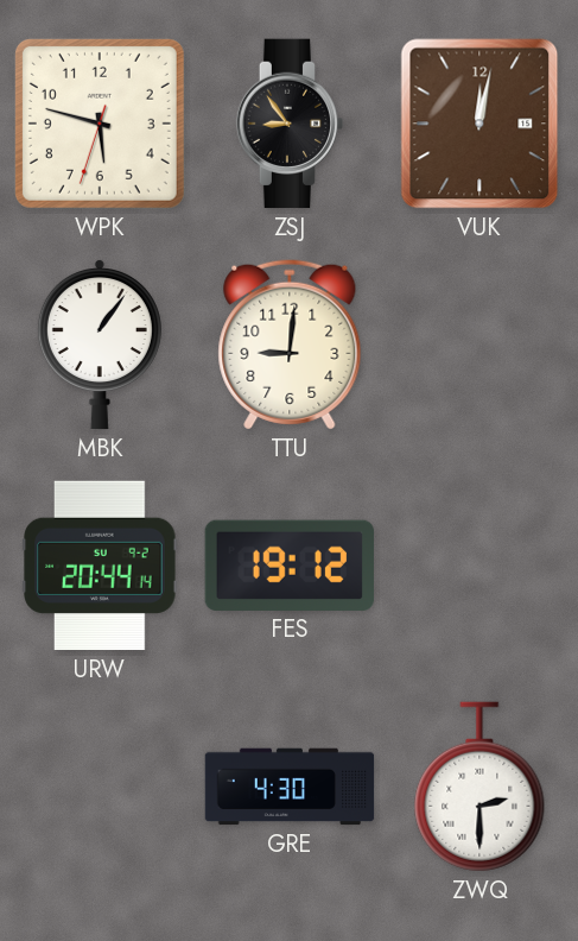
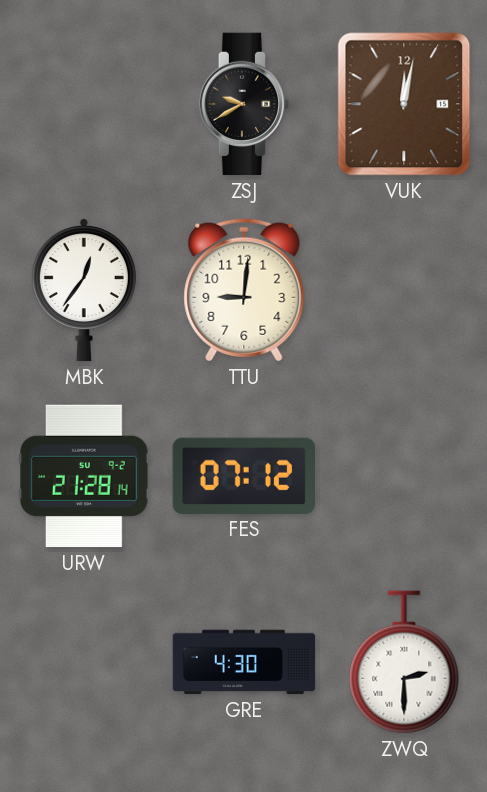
WPK: 5:47 -> none (100, 124)
ZSJ: 8:54 -> 9:40 (244, 104)
MBK: 1:06 -> 12:36 (84, 291)
URW: 20:44 -> 21:28 (84, 476)
FES: 19:12 -> 07:12 (244, 476)
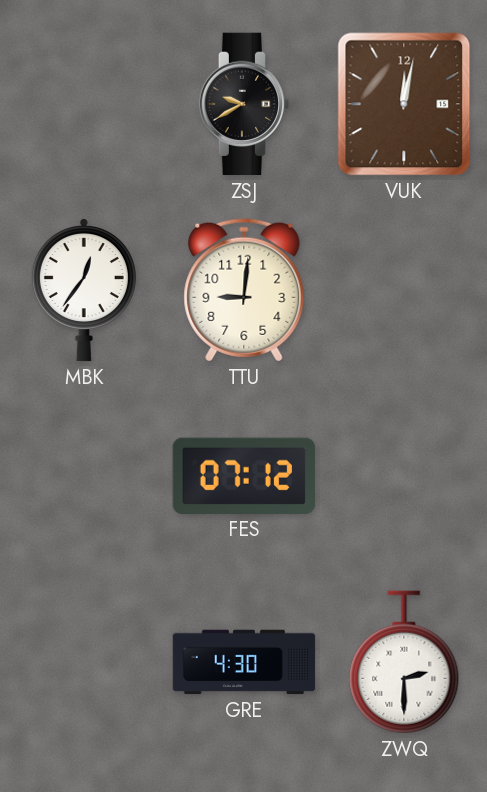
URW: 21:28 -> none (84, 476)
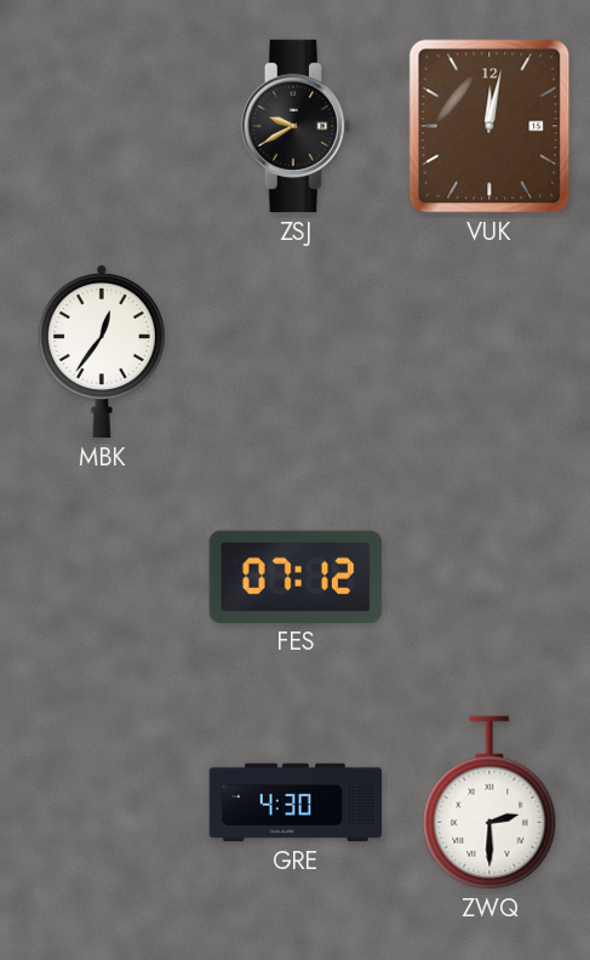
TTU: 9:01 -> none (244, 290)
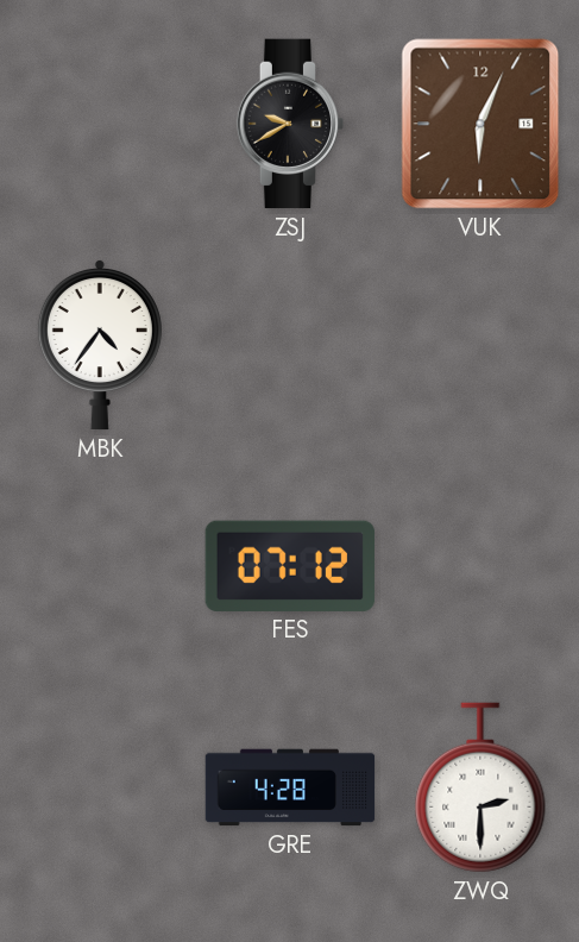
VUK: 12:02 -> 6:04 (480, 124)
MBK: 12:36 -> 4:36 (100, 346)
GRE: 4:30 -> 4:28 (290, 787)
